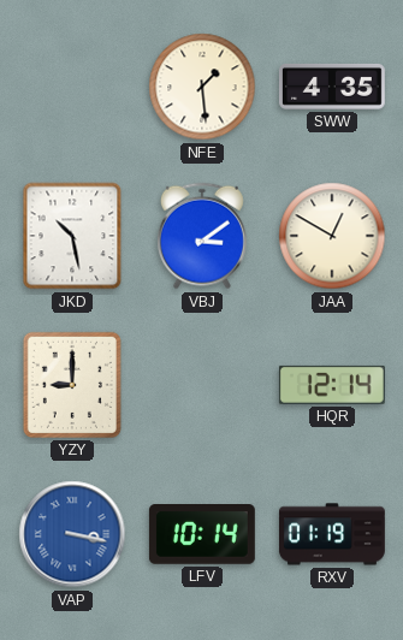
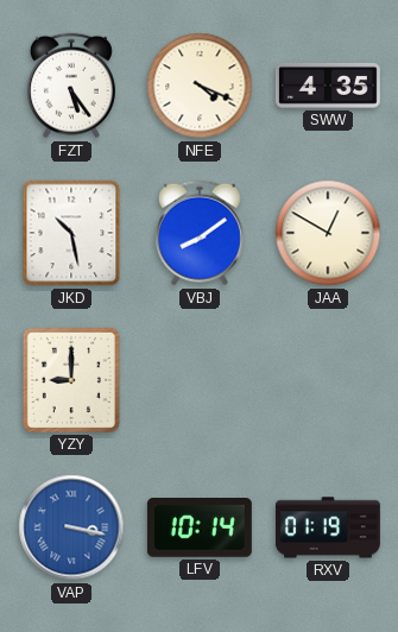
FZT: none -> 5:24 (71, 86)
NFE: 1:29 -> 4:19 (200, 86)
VBJ: 3:09 -> 8:09 (200, 233)
HQR: 12:14 -> none (332, 385)
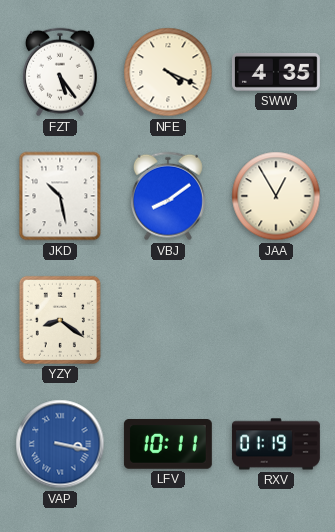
JAA: 12:50 -> 12:55 (276, 196)
YZY: 9:00 -> 8:21 (60, 320)
LFV: 10:14 -> 10:11 (168, 445)
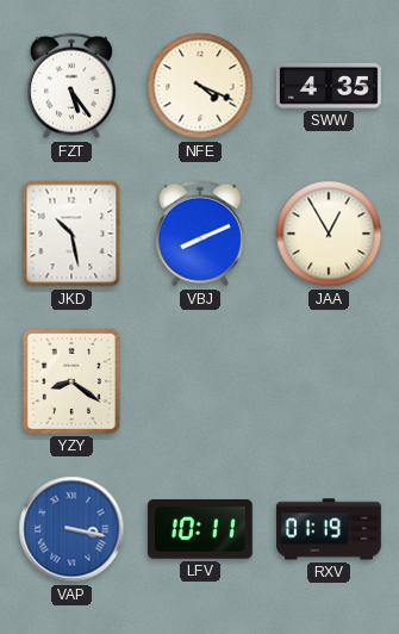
VBJ: 8:09 -> 8:11 (200, 234)
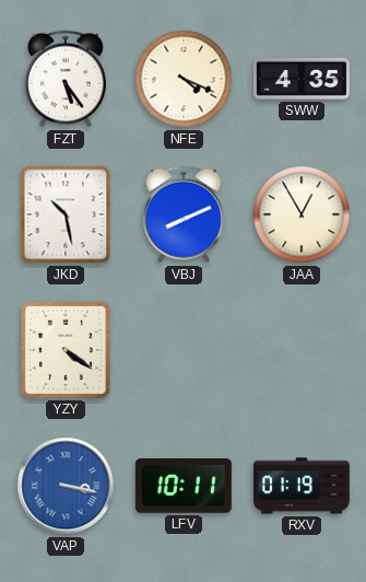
YZY: 8:21 -> 4:21 (66, 350)
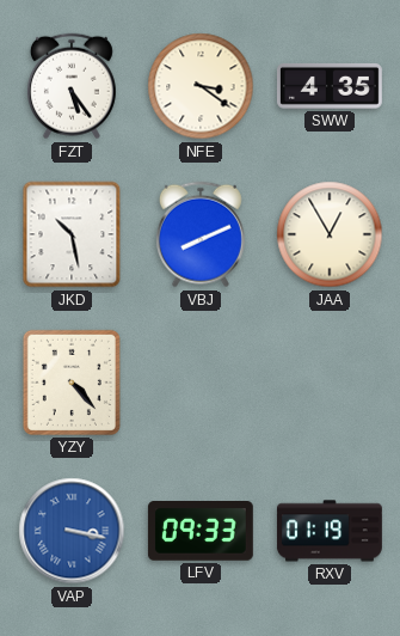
NFE: 4:19 -> 3:21 (201, 86)
YZY: 4:21 -> 4:23 (72, 383)
LFV: 10:11 -> 09:33 (201, 532)
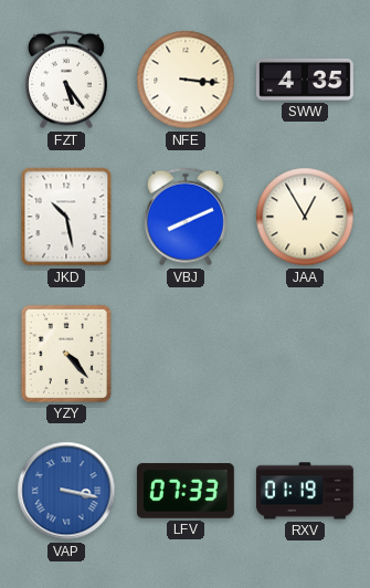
NFE: 3:21 -> 3:16 (186, 80)
LFV: 09:33 -> 07:33 (186, 492)
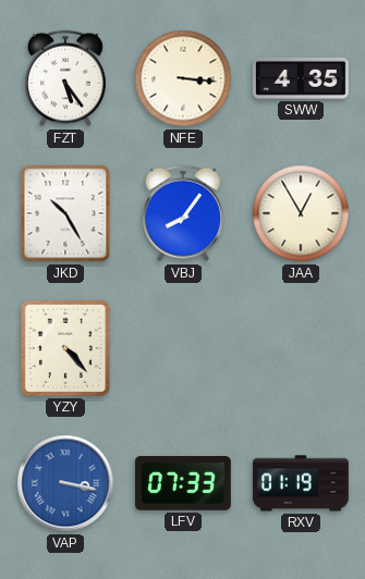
JKD: 10:28 -> 10:25 (65, 213)
VBJ: 8:11 -> 8:06 (183, 213)
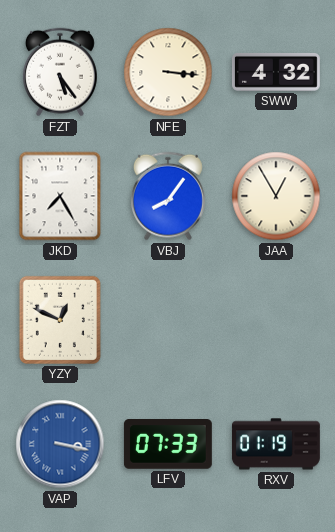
SWW: 4:35 -> 4:32 (276, 72)
JKD: 10:25 -> 7:25 (60, 196)
YZY: 4:23 -> 12:49 (60, 320)
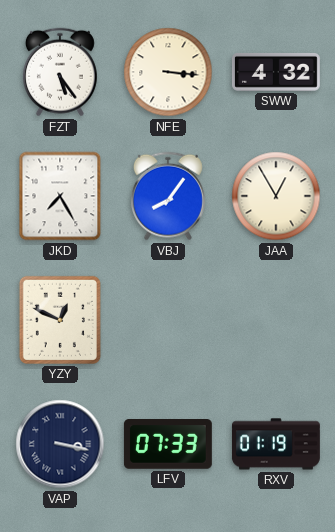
VAP dial: blue -> navy (60, 444)
